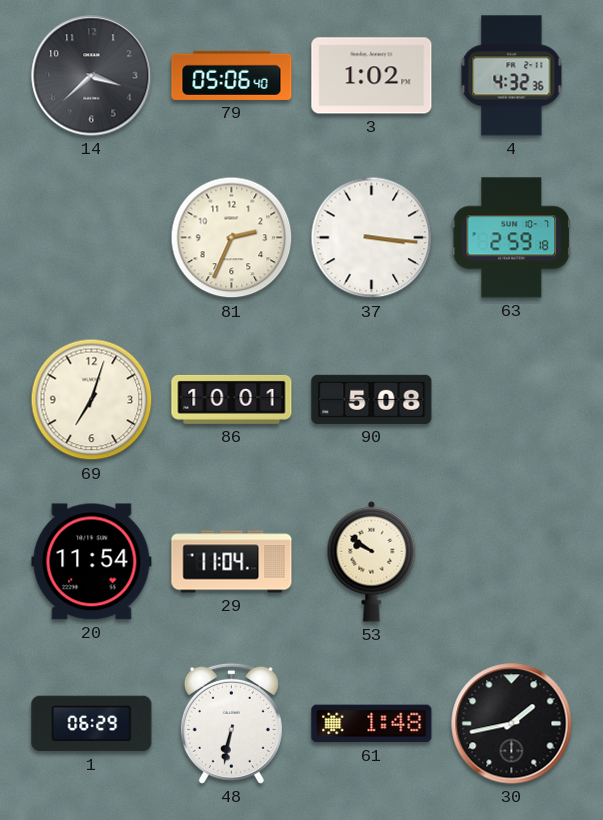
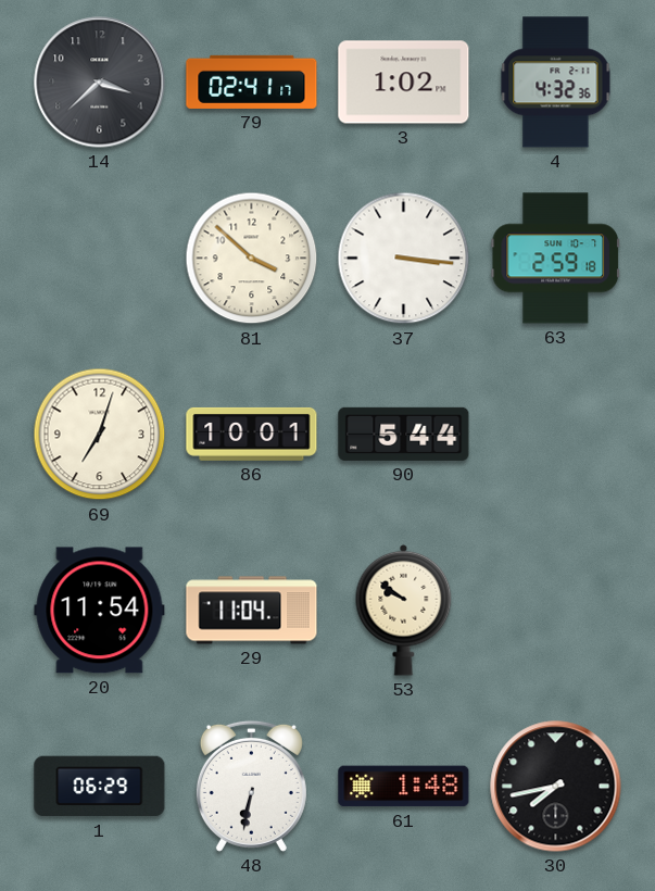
79: 05:06 -> 02:41 (252, 81)
81: 2:34 -> 3:52 (252, 259)
90: 5:08 -> 5:44 (404, 434)
30: 1:43 -> 7:43 (556, 787)
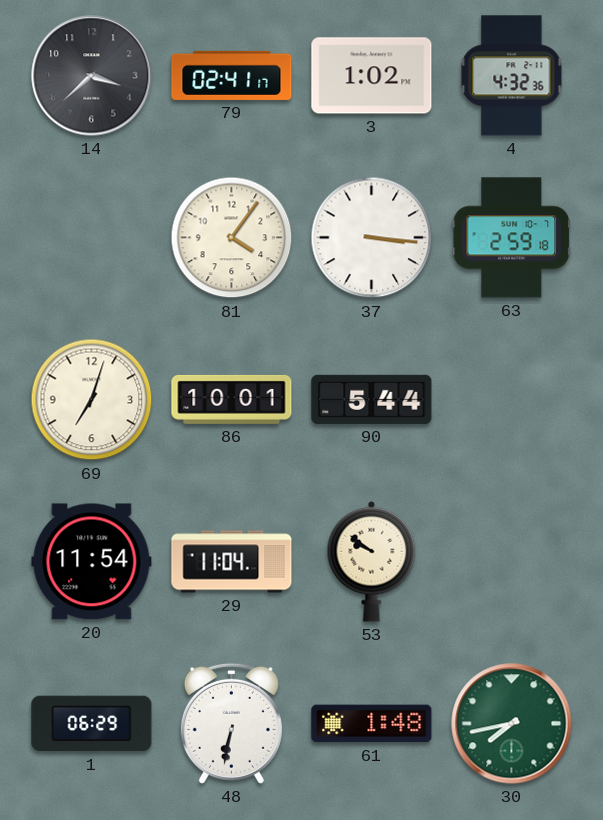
81: 3:52 -> 4:06 (232, 238)
30 dial: black -> green (512, 724)
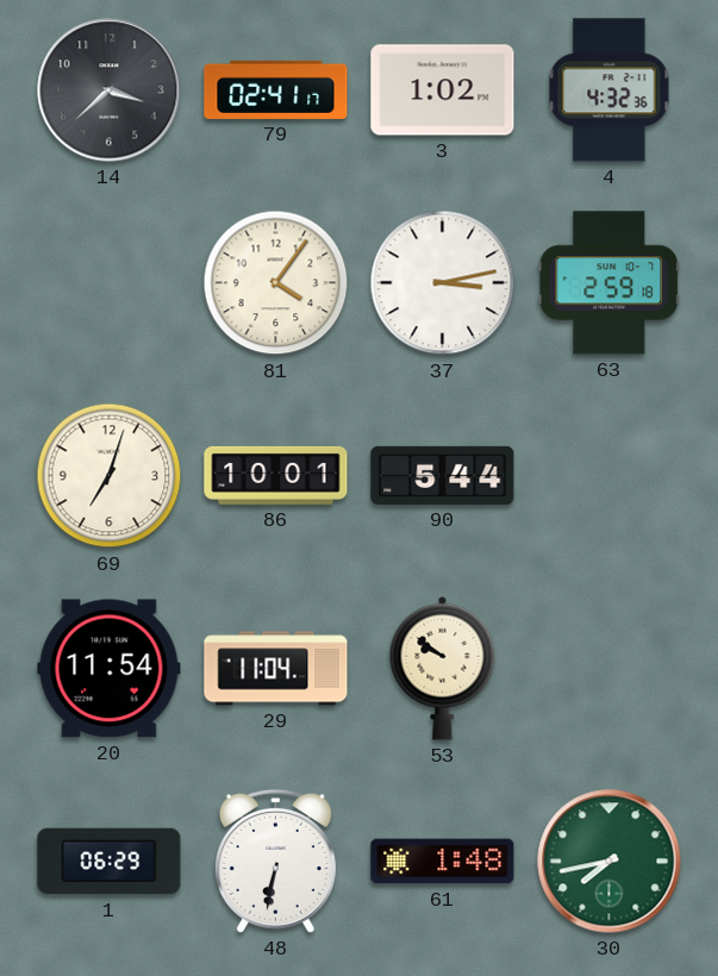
37: 3:16 -> 3:13 (443, 283)
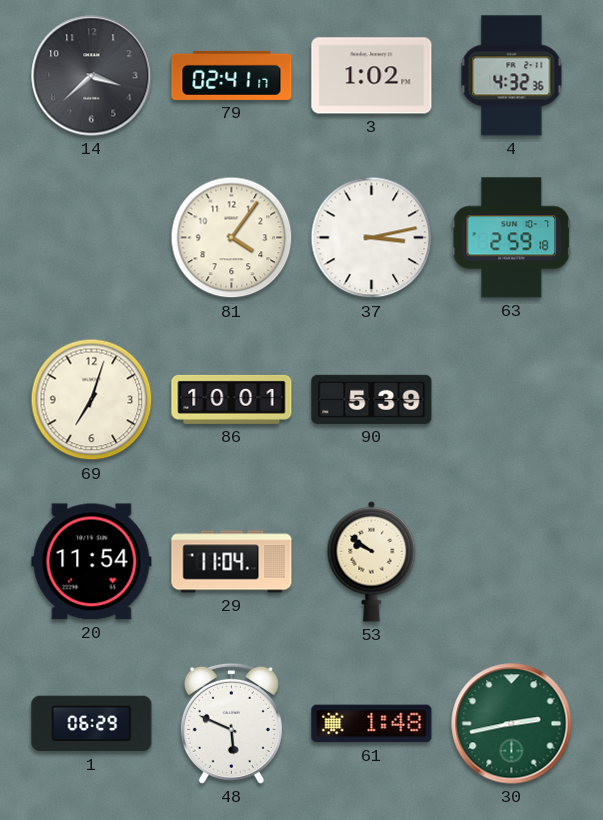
90: 5:44 -> 5:39 (372, 399)
48: 6:32 -> 5:49 (231, 723)
30: 7:43 -> 2:43 (512, 724)
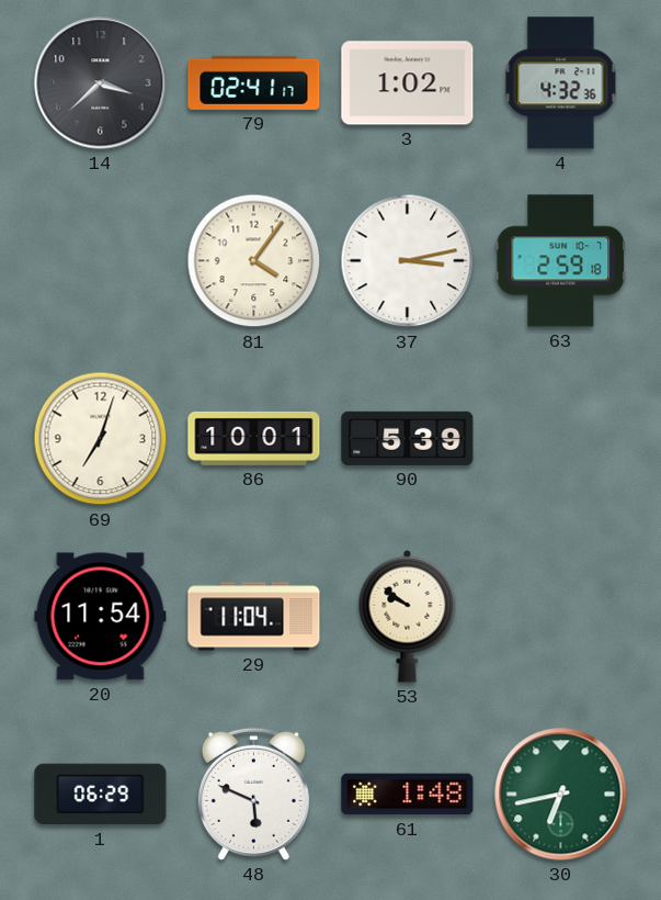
30: 2:43 -> 6:43 (561, 795)
